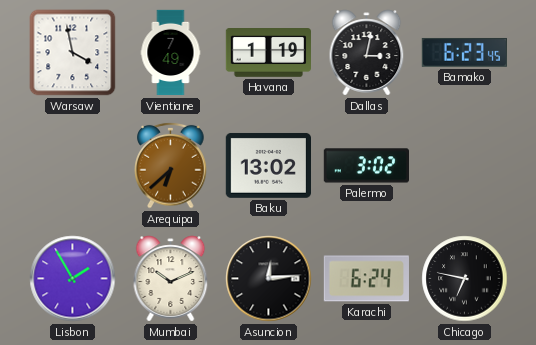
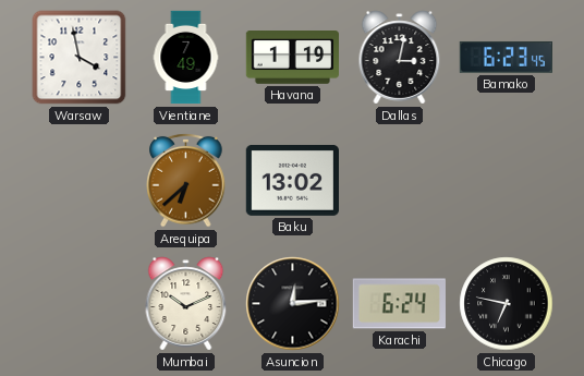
Palermo: 3:02 -> none (366, 166)
Lisbon: 1:55 -> none (73, 279)
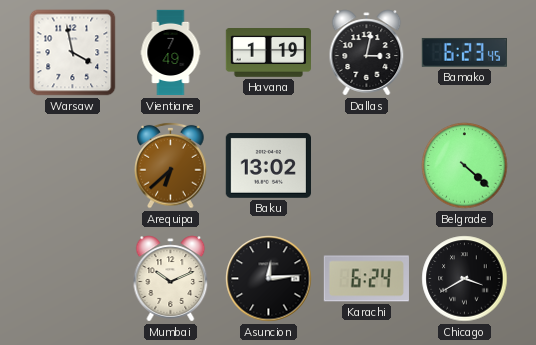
Belgrade: none -> 4:22 (465, 166)
Chicago: 6:47 -> 3:40 (465, 279)
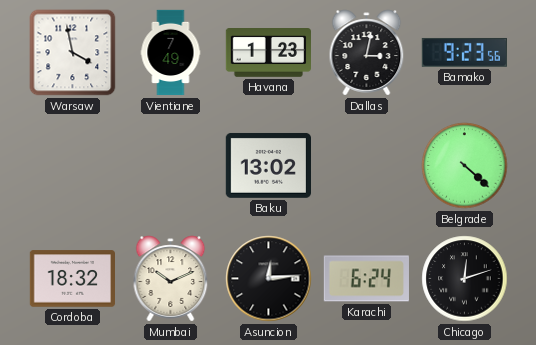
Havana: 1:19 -> 1:23 (268, 53)
Bamako: 6:23 -> 9:23 (464, 52)
Arequipa: 6:38 -> none (171, 165)
Cordoba: none -> 18:32 (72, 279)
Chicago: 3:40 -> 12:12 (465, 279)
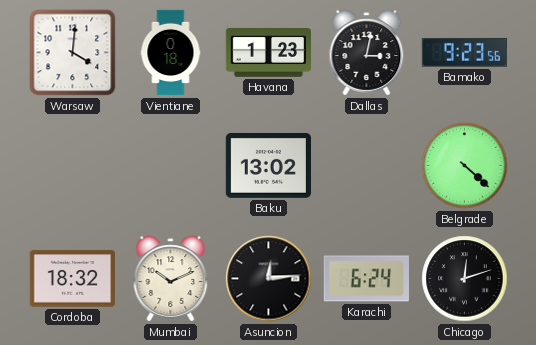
Warsaw: 3:58 -> 4:01 (73, 53)
Vientiane: 7:49 -> 0:18 (171, 53)
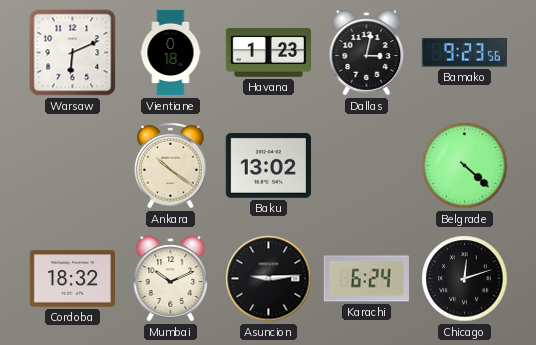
Warsaw: 4:01 -> 6:11 (73, 53)
Ankara: none -> 10:21 (171, 165)
Asuncion: 12:14 -> 9:14 (269, 279)
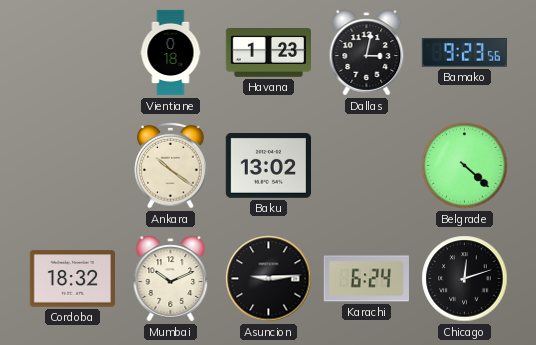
Warsaw: 6:11 -> none (73, 53)
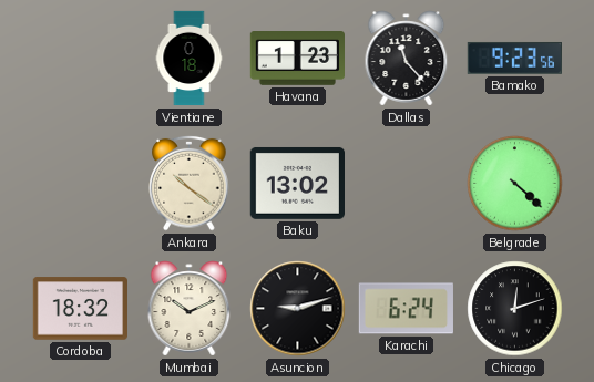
Dallas: 3:02 -> 11:23 (407, 59)
Asuncion: 9:14 -> 9:12 (298, 309)
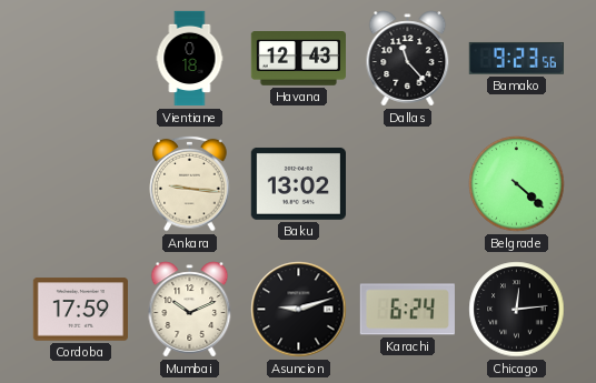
Havana: 1:23 -> 12:43 (298, 59)
Ankara: 10:21 -> 9:16 (190, 183)
Cordoba: 18:32 -> 17:59 (80, 310)
Chicago: 12:12 -> 12:14 (517, 310)
